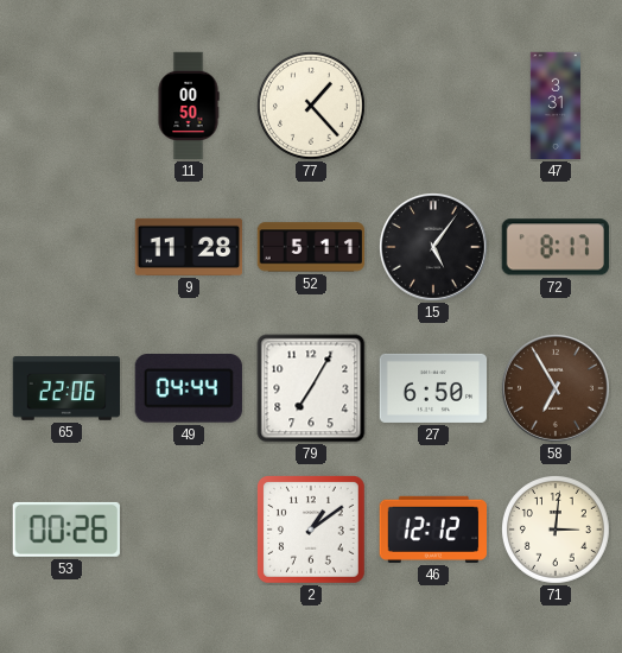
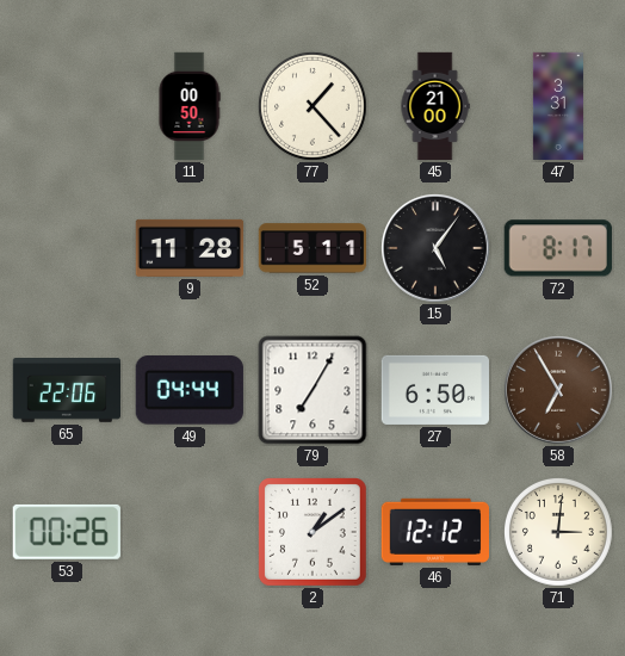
45: none -> 21:00 (435, 106)
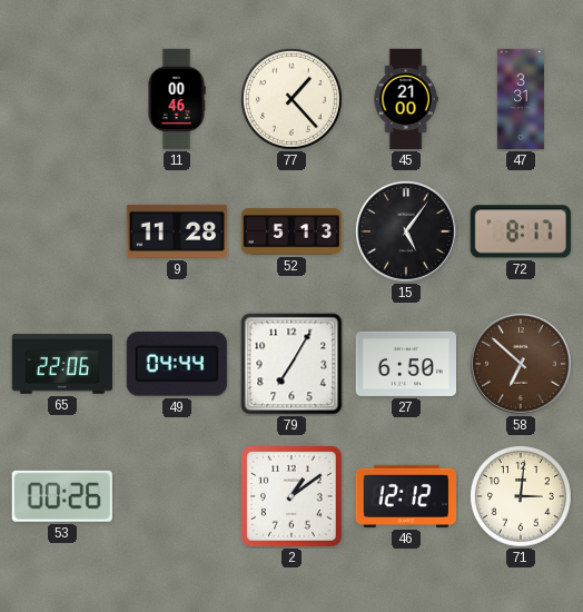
11: 00:50 -> 00:46 (177, 99)
52: 5:11 -> 5:13 (291, 231)
58: 6:55 -> 6:52 (521, 364)
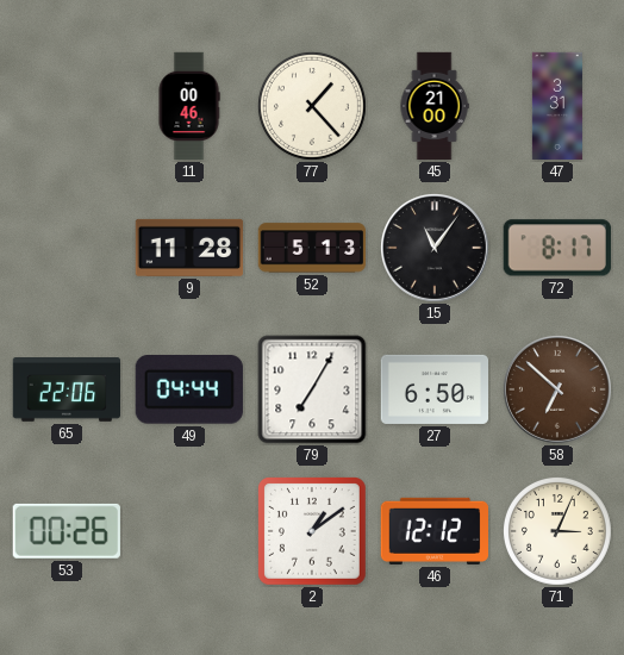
15: 5:06 -> 11:06 (435, 248)
71: 3:01 -> 3:04 (557, 531)
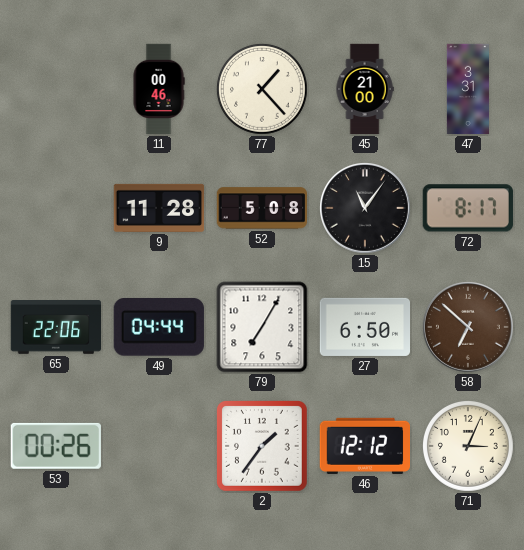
52: 5:13 -> 5:08 (262, 208)
2: 1:09 -> 1:36 (263, 447)
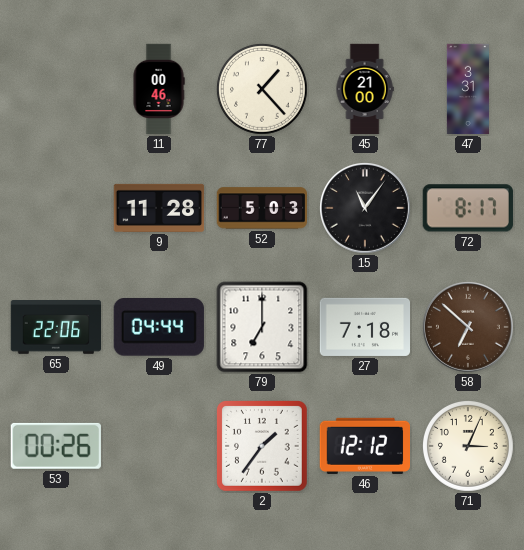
52: 5:08 -> 5:03 (262, 208)
79: 7:05 -> 7:00 (262, 327)
27: 6:50 -> 7:18 (365, 327)
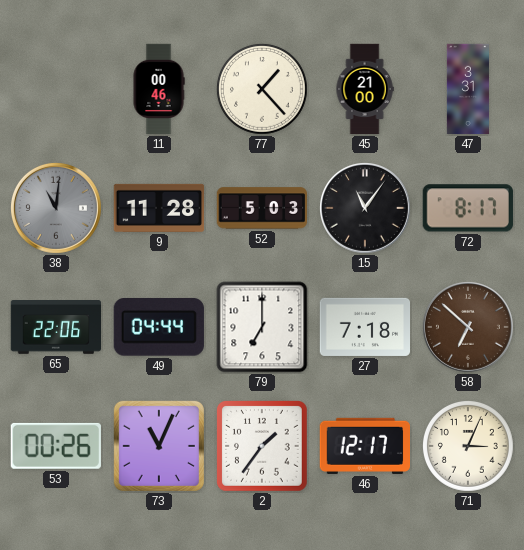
38: none -> 11:01 (56, 208)
73: none -> 11:04 (159, 446)
46: 12:12 -> 12:17 (364, 446)
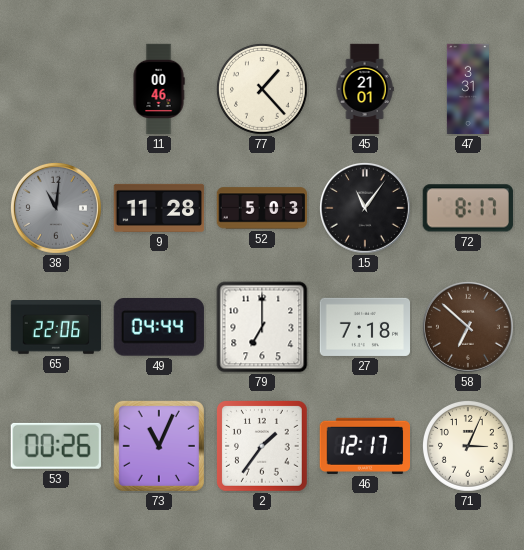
45: 21:00 -> 21:01 (365, 89)
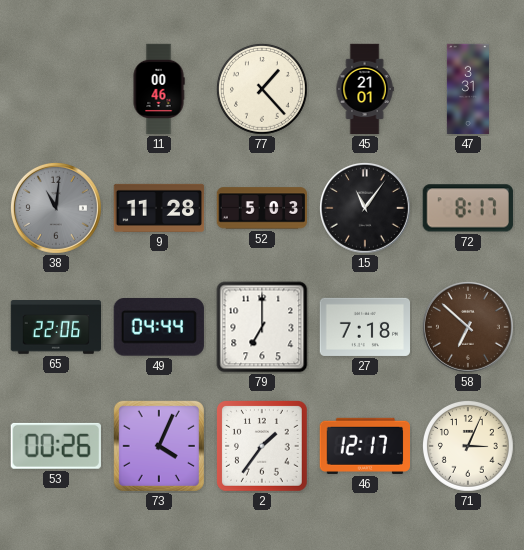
73: 11:04 -> 4:04 (159, 446)
